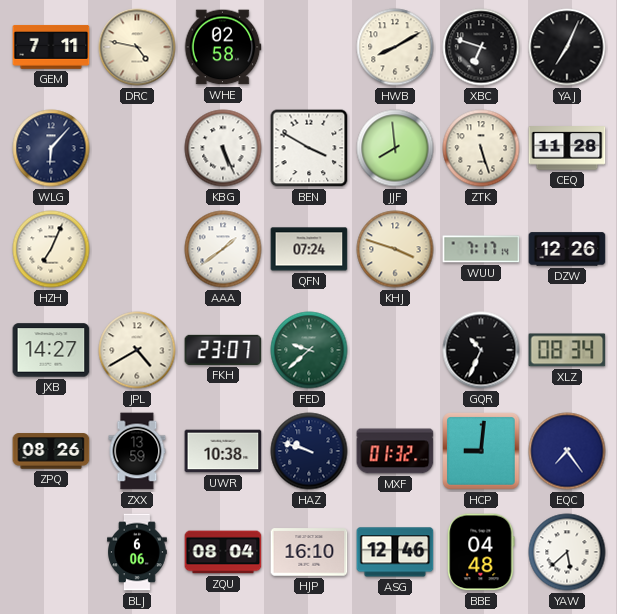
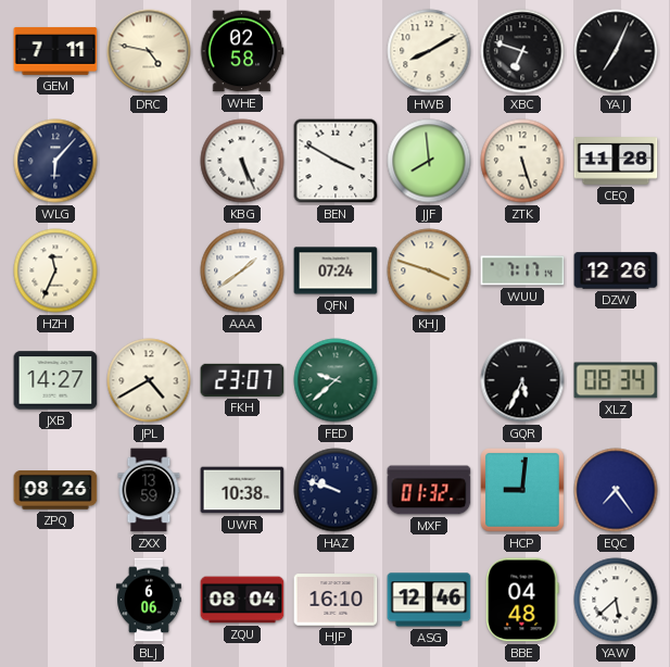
HZH: 7:04 -> 11:34 (55, 270)
GQR: 10:34 -> 5:34 (522, 380)
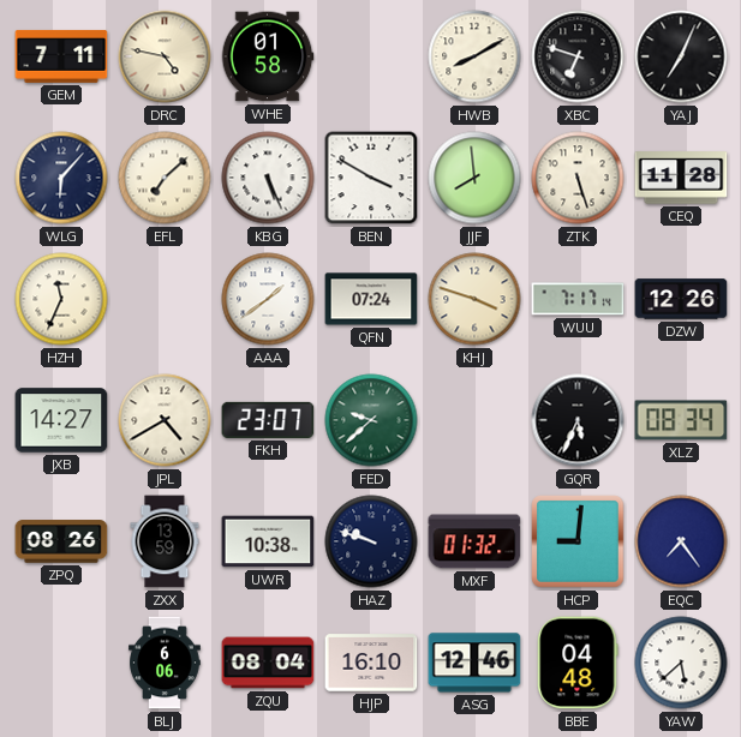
WHE: 02:58 -> 01:58 (268, 56)
EFL: none -> 7:08 (165, 178)
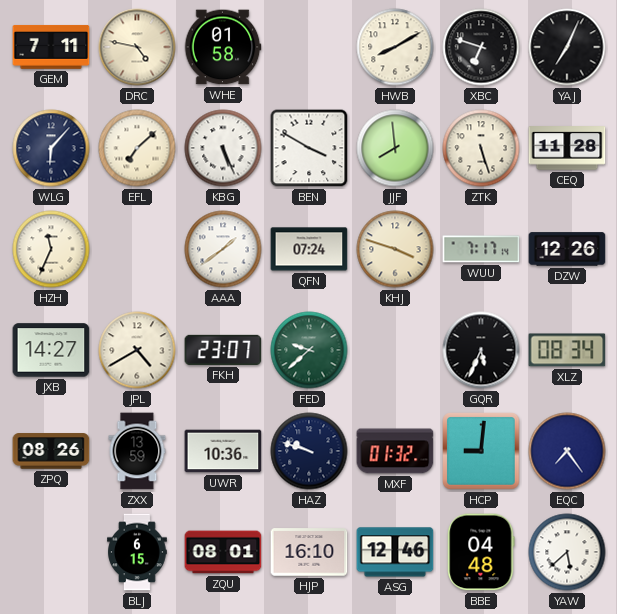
UWR: 10:38 -> 10:36 (223, 451)
BLJ: 6:06 -> 6:15 (137, 552)
ZQU: 08:04 -> 08:01 (223, 552)
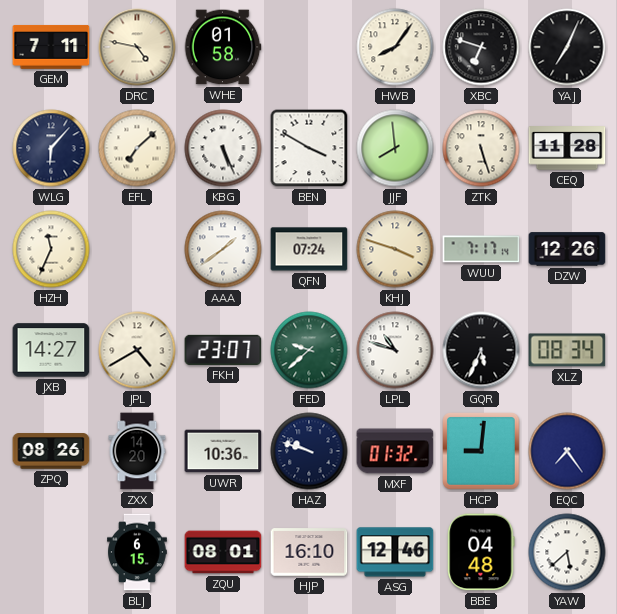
HWB: 8:10 -> 8:06 (395, 47)
LPL: none -> 10:48 (395, 350)
ZXX: 13:59 -> 14:20 (137, 451)
